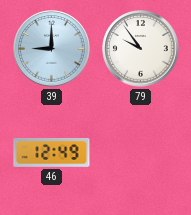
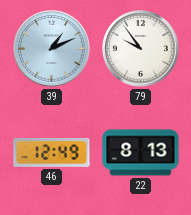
39: 9:00 -> 1:11 (52, 49)
22: none -> 8:13 (141, 153)
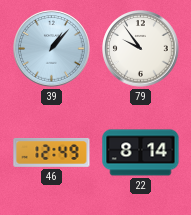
39: 1:11 -> 1:07 (52, 49)
22: 8:13 -> 8:14 (141, 153)
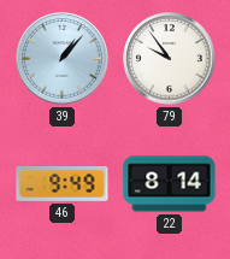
46: 12:49 -> 9:49 (63, 184)
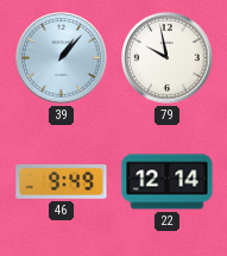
79: 9:54 -> 9:58 (168, 58)
22: 8:14 -> 12:14 (168, 182)
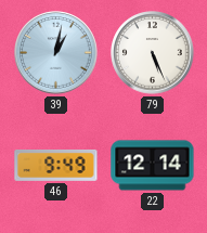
39: 1:07 -> 1:02 (56, 53)
79: 9:58 -> 5:26 (153, 53)
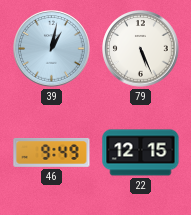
22: 12:14 -> 12:15 (141, 153)
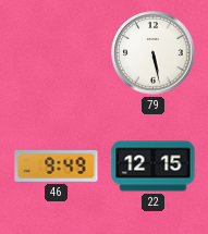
39: 1:02 -> none (52, 49)
79: 5:26 -> 5:28 (154, 53)
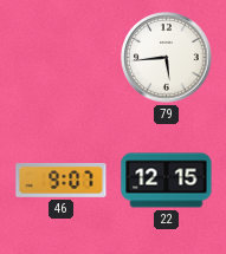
79: 5:28 -> 5:44 (167, 58)
46: 9:49 -> 9:07 (62, 181)
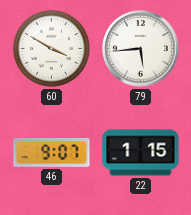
60: none -> 3:50 (51, 48)
22: 12:15 -> 1:15 (141, 153)
